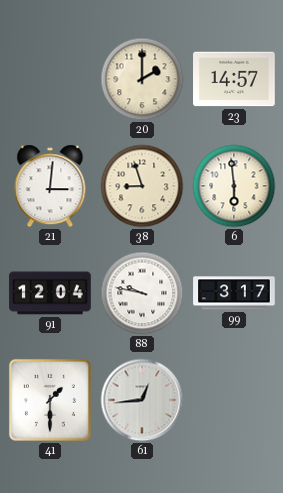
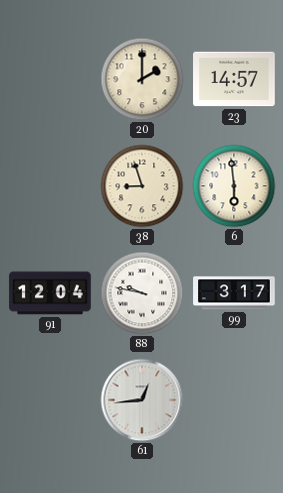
21: 3:01 -> none (50, 186)
41: 1:30 -> none (50, 400)
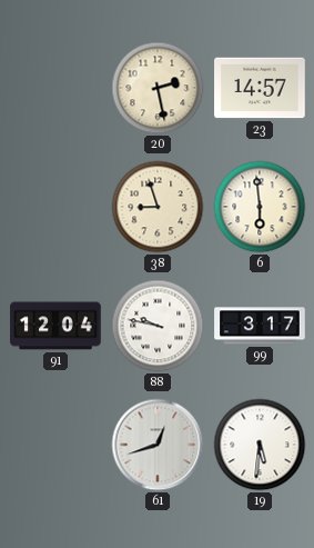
20: 2:00 -> 2:28 (158, 88)
61: 12:44 -> 12:42 (158, 445)
19: none -> 5:31 (260, 445)
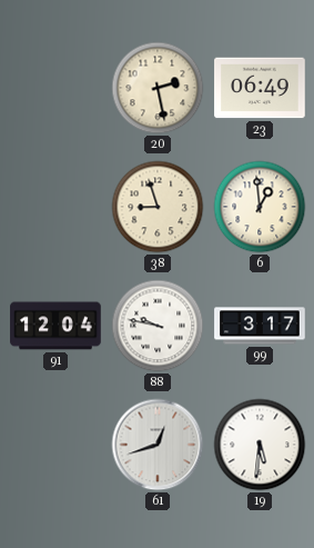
23: 14:57 -> 06:49 (260, 88)
6: 5:59 -> 12:59 (260, 207)
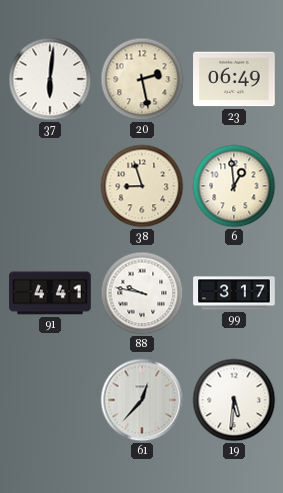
37: none -> 6:01 (50, 79)
91: 12:04 -> 4:41 (50, 293)
61: 12:42 -> 12:37 (142, 400)
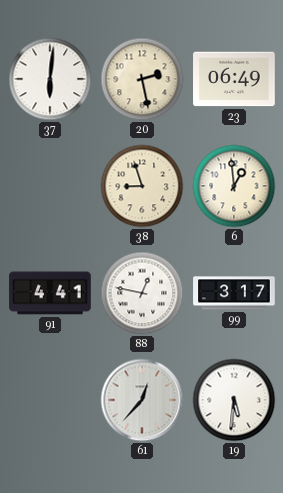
88: 9:47 -> 12:47 (142, 293)
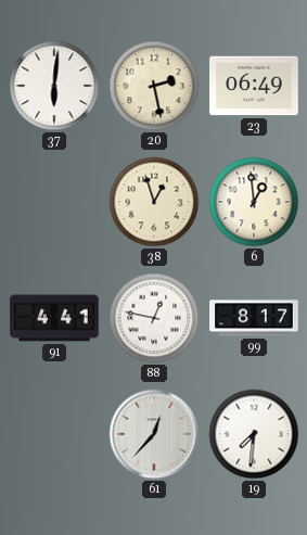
38: 8:57 -> 12:57 (154, 202)
99: 3:17 -> 8:17 (254, 318)
19: 5:31 -> 7:31 (254, 434)
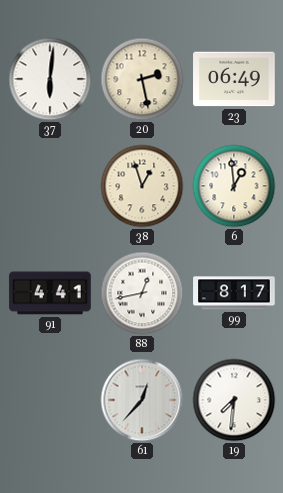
88: 12:47 -> 12:43 (142, 293)
